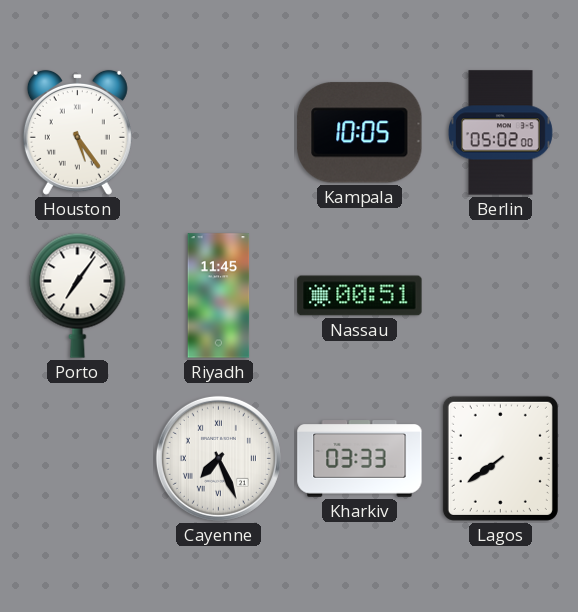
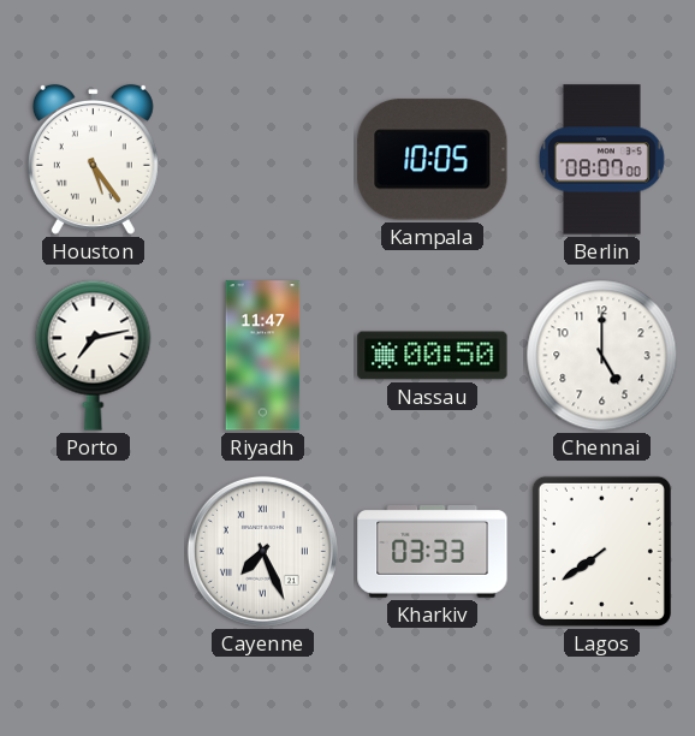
Berlin: 05:02 -> 08:07 (601, 160)
Porto: 7:06 -> 7:13 (94, 355)
Riyadh: 11:45 -> 11:47 (263, 356)
Nassau: 00:51 -> 00:50 (433, 356)
Chennai: none -> 5:00 (602, 356)
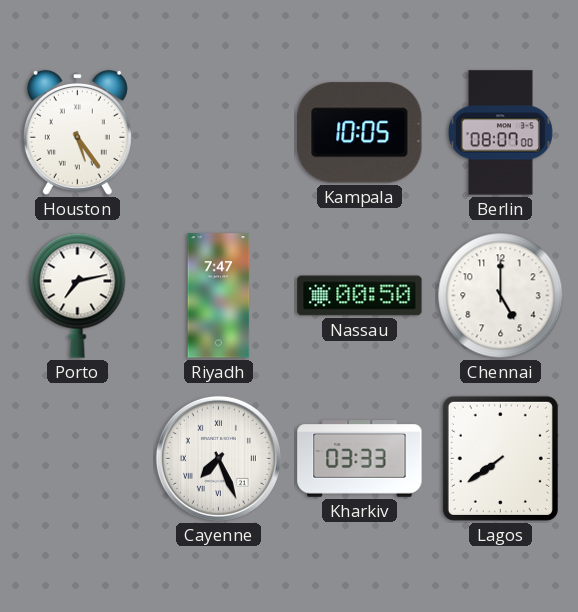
Riyadh: 11:47 -> 7:47 (219, 296)
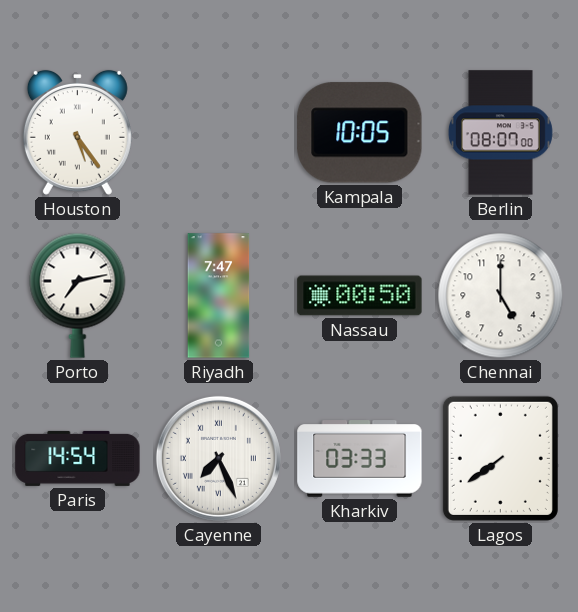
Paris: none -> 14:54 (78, 458)
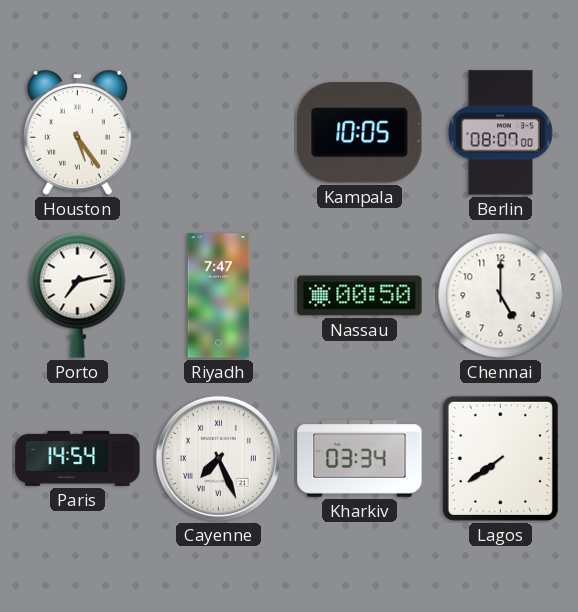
Kharkiv: 03:33 -> 03:34 (360, 459)
